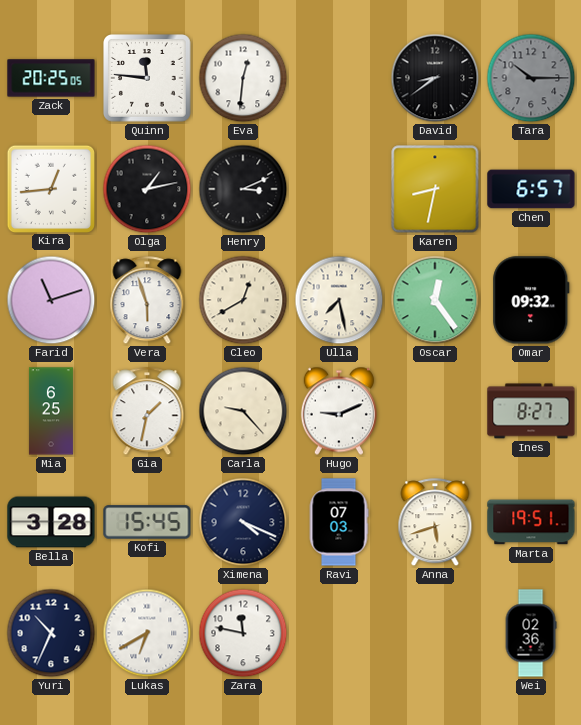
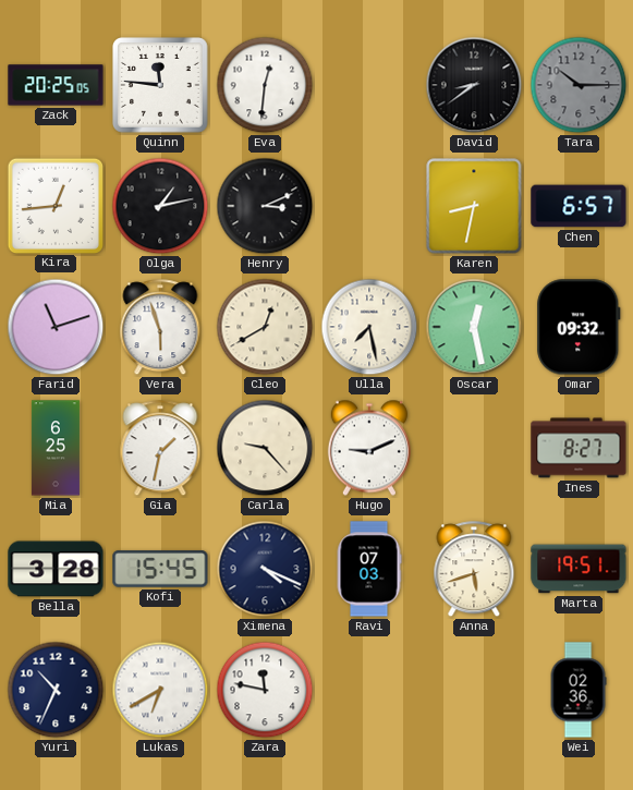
Oscar: 12:24 -> 12:28 (474, 327)
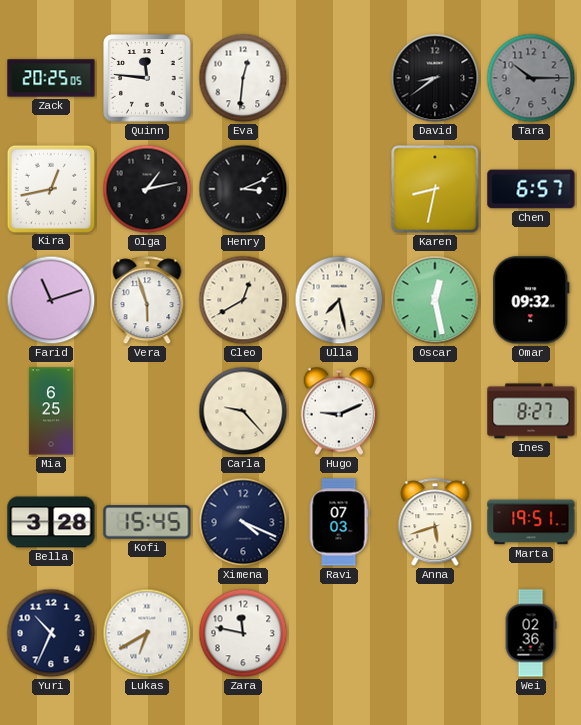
Kira: 12:44 -> 12:43 (50, 188)
Gia: 1:32 -> none (160, 449)
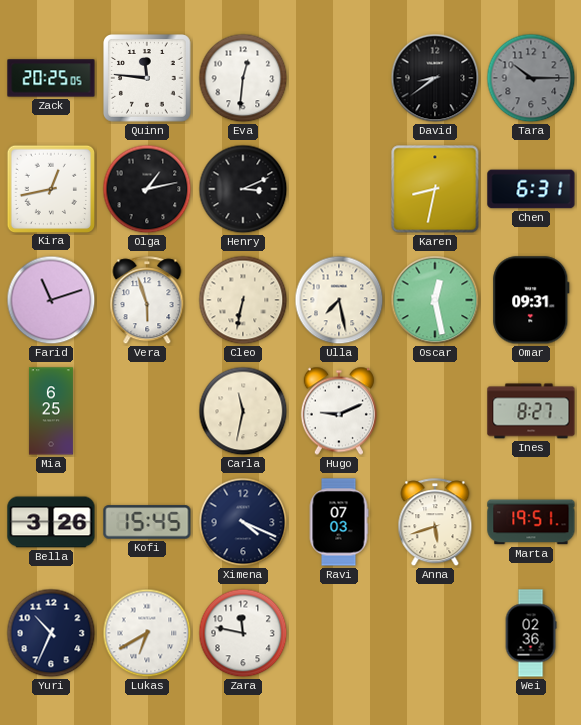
Chen: 6:57 -> 6:31 (531, 189)
Cleo: 12:40 -> 6:32 (243, 300)
Omar: 09:32 -> 09:31 (531, 300)
Carla: 9:23 -> 11:32 (243, 411)
Bella: 3:28 -> 3:26 (51, 522)
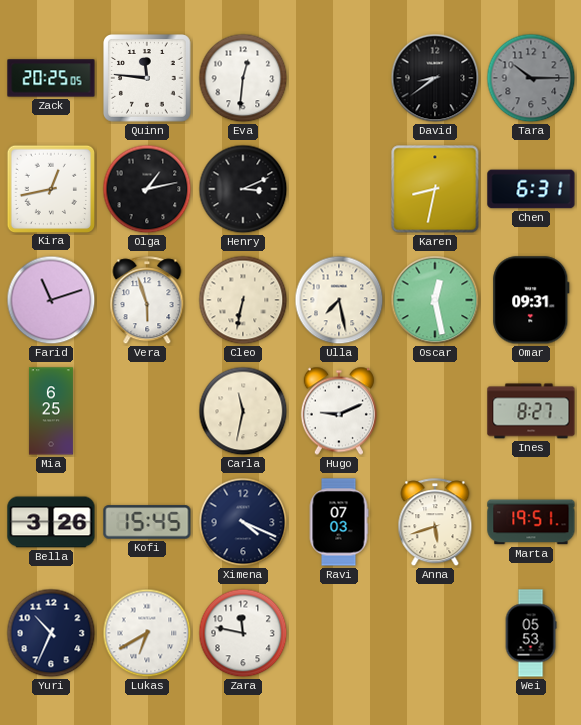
Wei: 02:36 -> 05:53 (531, 633)
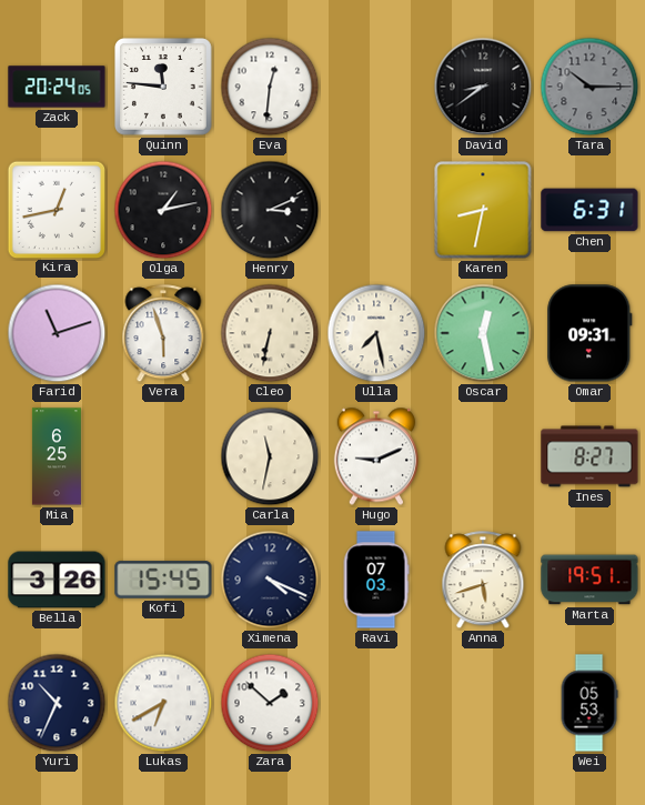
Zack: 20:25 -> 20:24 (57, 87)
Zara: 11:47 -> 1:52 (270, 703)
